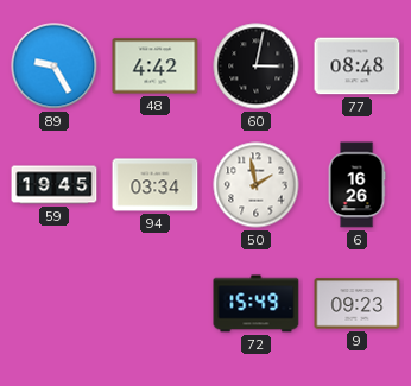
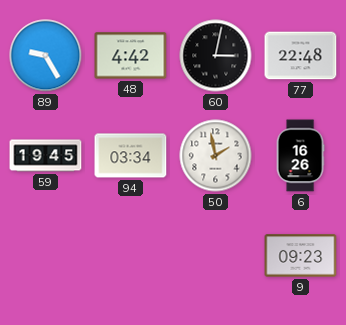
77: 08:48 -> 22:48 (301, 56)
72: 15:49 -> none (257, 304)
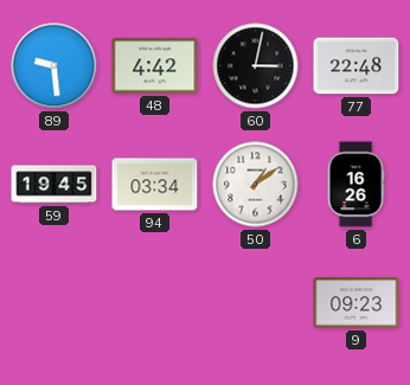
89: 9:25 -> 9:29 (55, 66)
50: 1:58 -> 1:09 (256, 185)
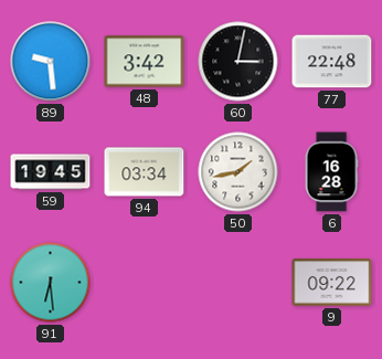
48: 4:42 -> 3:42 (145, 62)
50: 1:09 -> 1:43 (238, 172)
6: 16:26 -> 16:28 (331, 172)
91: none -> 6:29 (51, 283)
9: 09:23 -> 09:22 (332, 283)
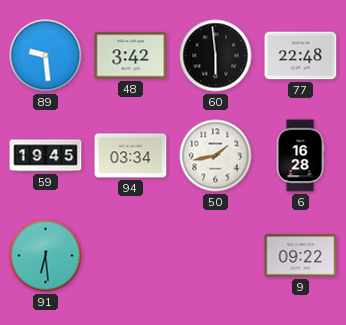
60: 3:02 -> 5:59 (216, 56)
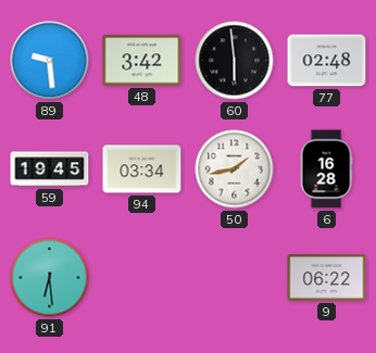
77: 22:48 -> 02:48 (327, 61)
9: 09:22 -> 06:22 (327, 278)
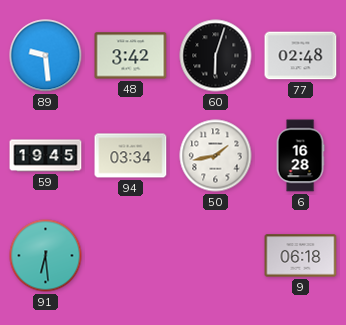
60: 5:59 -> 6:03 (216, 56)
9: 06:22 -> 06:18 (301, 256)
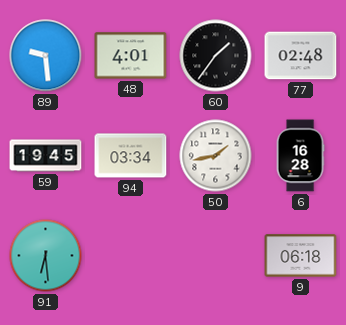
48: 3:42 -> 4:01 (131, 56)
60: 6:03 -> 1:36 (216, 56)
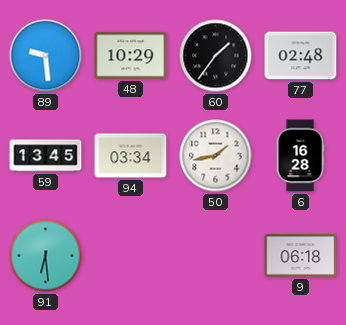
48: 4:01 -> 10:29 (131, 56)
59: 19:45 -> 13:45 (46, 156)
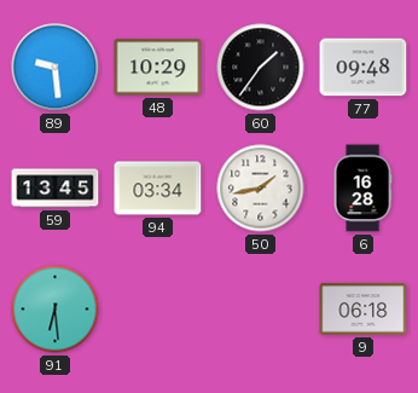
77: 02:48 -> 09:48 (364, 68)
